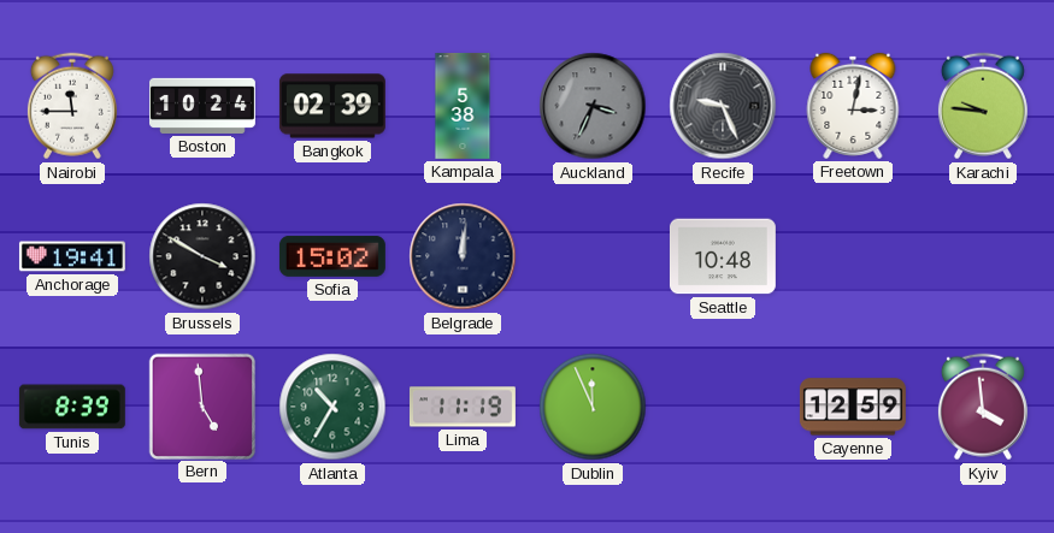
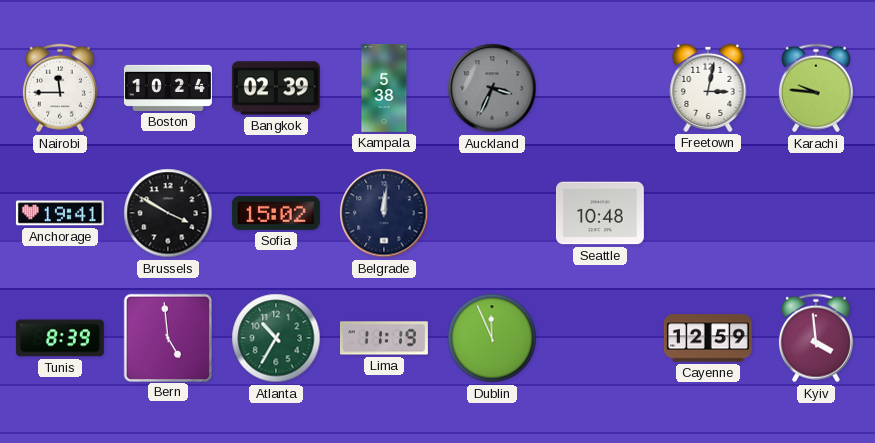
Recife: 9:26 -> none (723, 106)
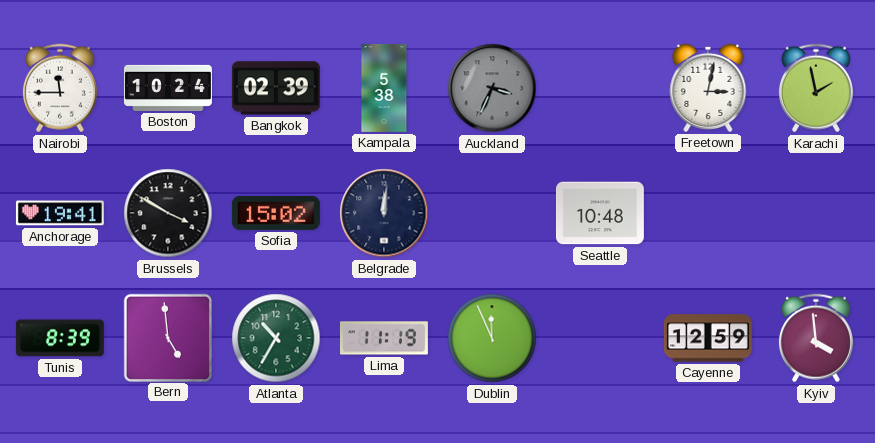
Karachi: 9:46 -> 1:58 (816, 88)
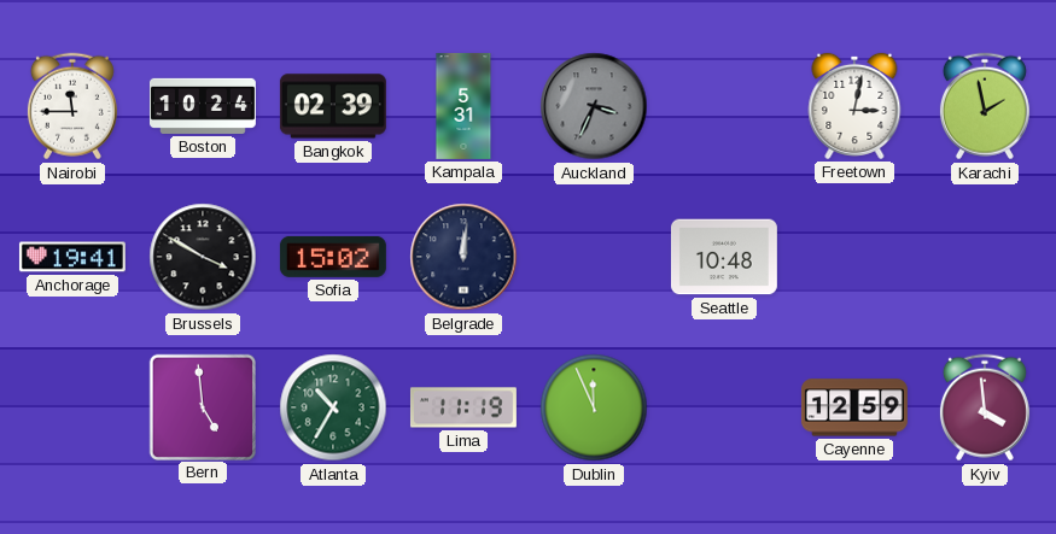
Kampala: 5:38 -> 5:31 (463, 106)
Tunis: 8:39 -> none (60, 338)
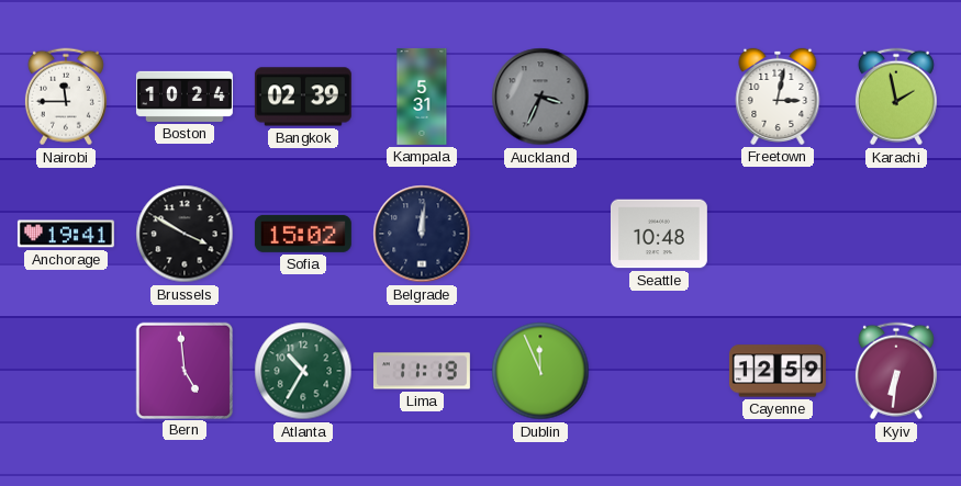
Kyiv: 3:59 -> 6:31 (896, 371)
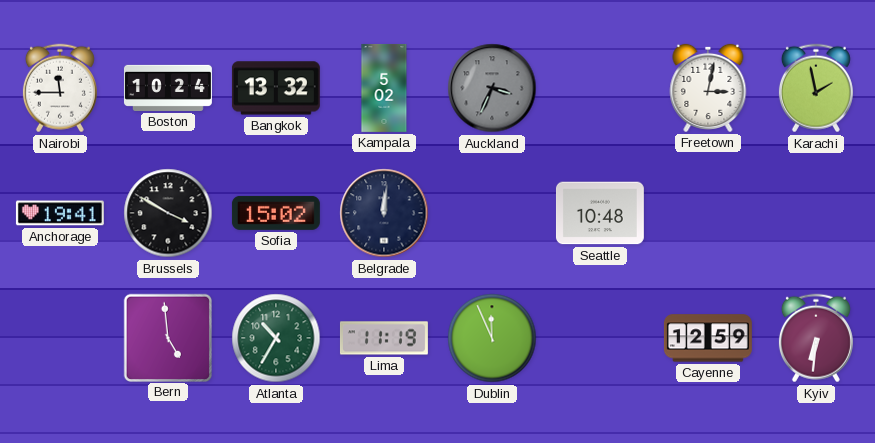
Bangkok: 02:39 -> 13:32 (276, 88)
Kampala: 5:31 -> 5:02 (384, 88)
